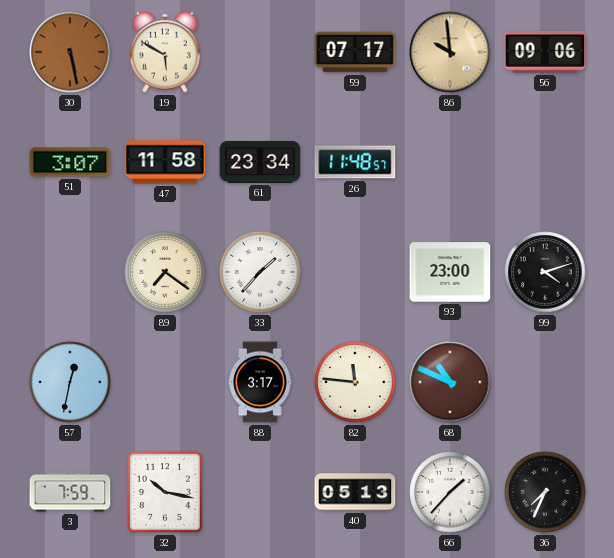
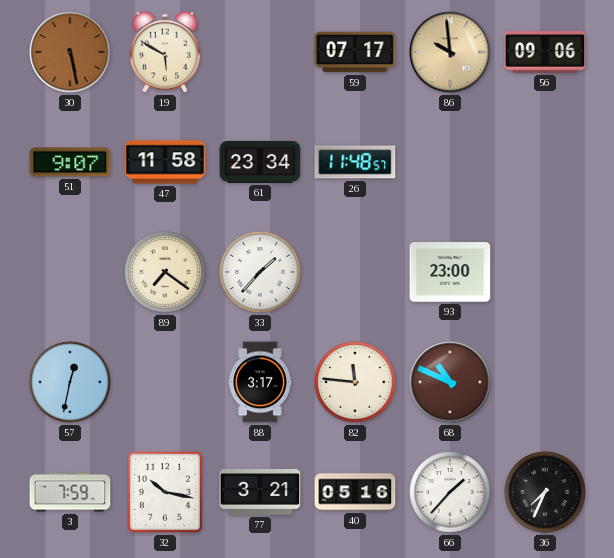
51: 3:07 -> 9:07 (70, 162)
99: 4:12 -> none (545, 272)
77: none -> 3:21 (260, 493)
40: 05:13 -> 05:16 (355, 492)
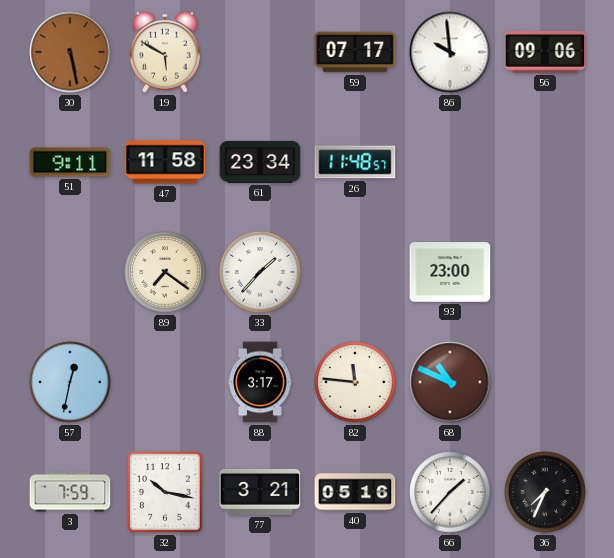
86 dial: champagne -> white (450, 52)
51: 9:07 -> 9:11 (70, 162)
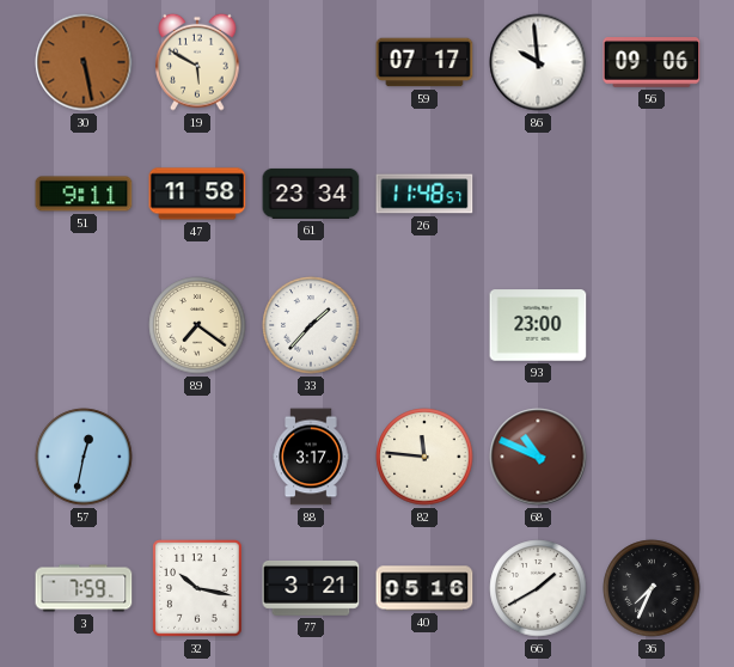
66: 1:37 -> 1:40 (538, 588)
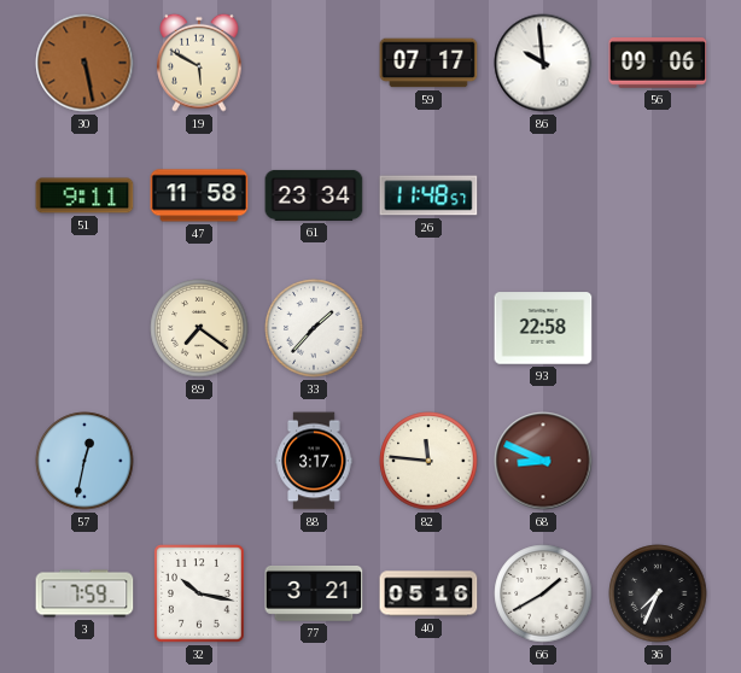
93: 23:00 -> 22:58 (543, 328)
68: 10:49 -> 8:49 (543, 461)
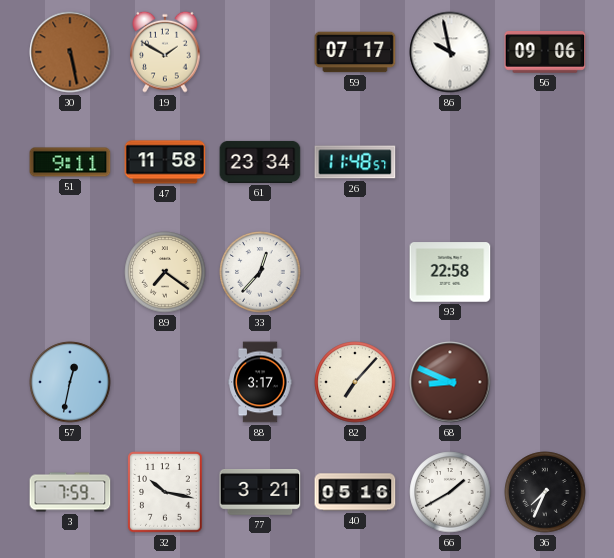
19: 5:50 -> 1:50 (165, 52)
86: 9:59 -> 9:58 (450, 52)
33: 1:37 -> 12:37 (260, 272)
82: 11:46 -> 7:07 (355, 382)
